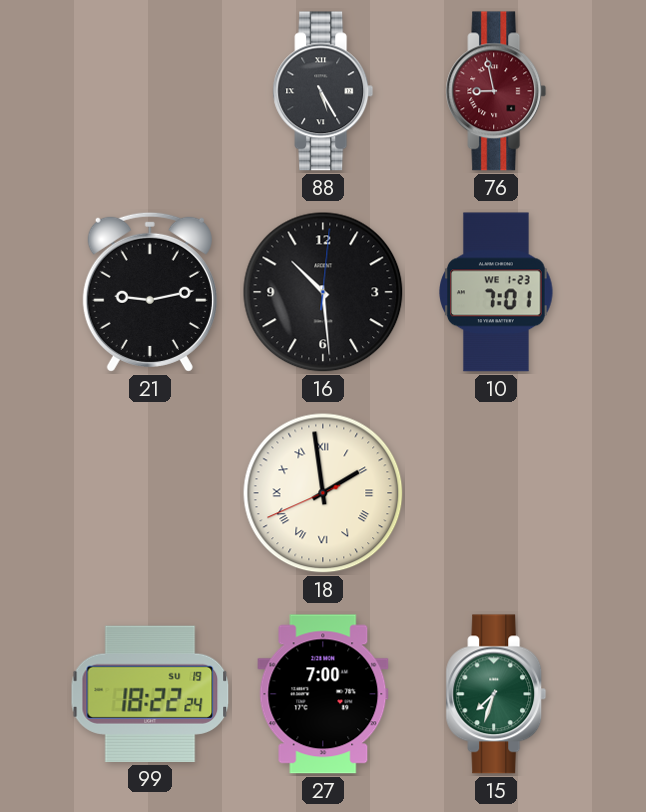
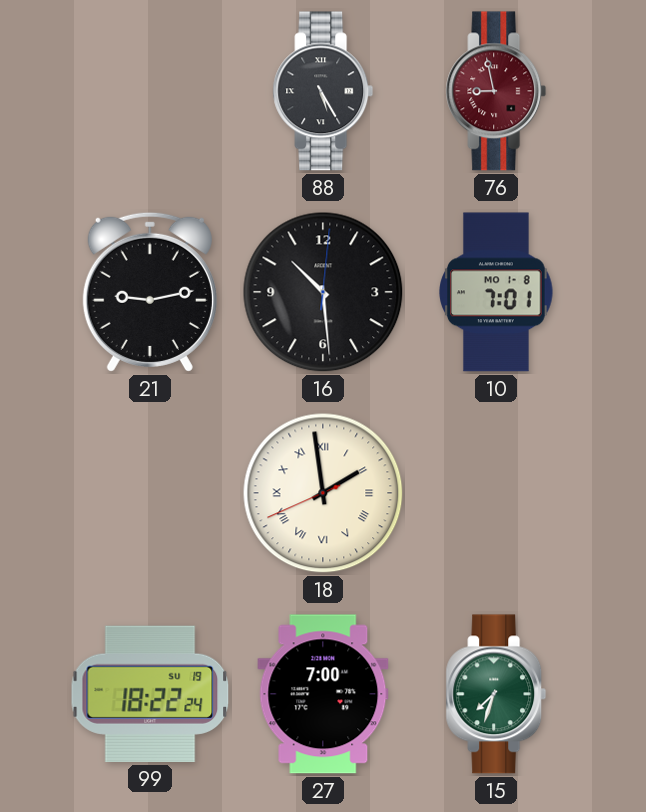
10 date: WE 1-23 -> MO 1-8 (496, 292)
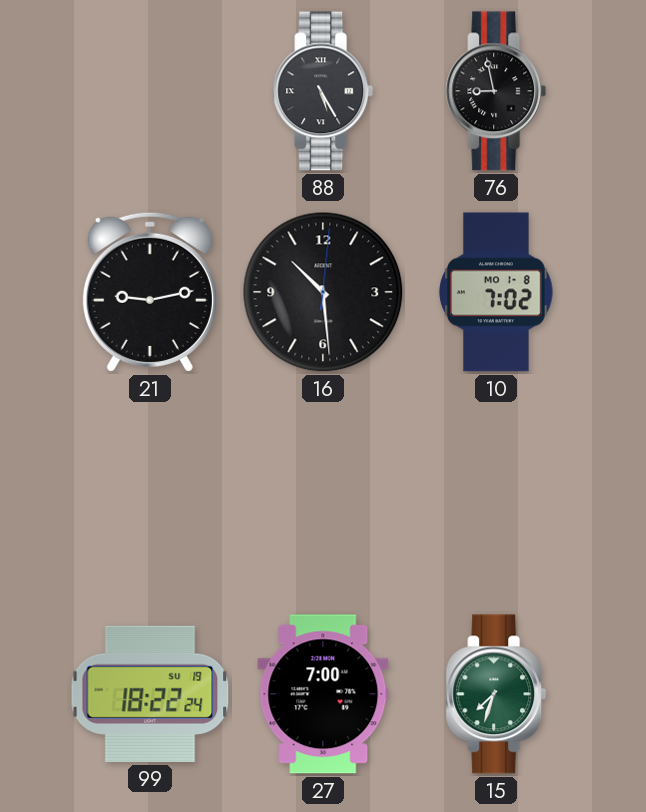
76 dial: burgundy -> black (496, 91)
10: 7:01 -> 7:02 (496, 292)
18: 1:58 -> none (323, 493)
